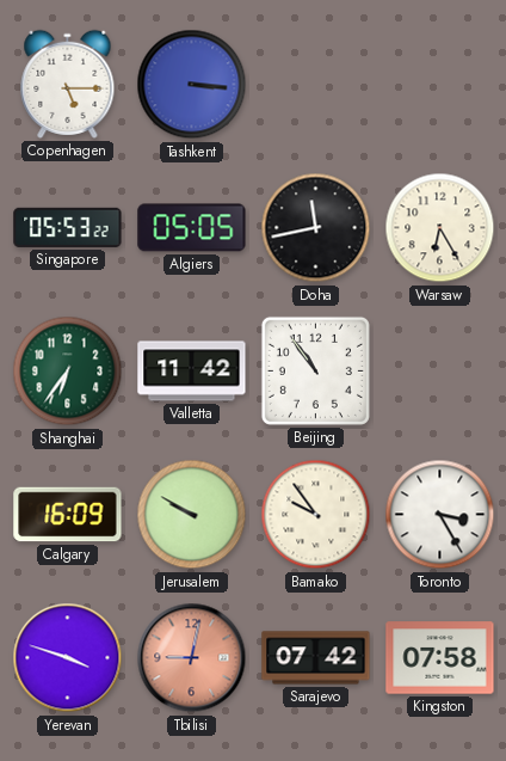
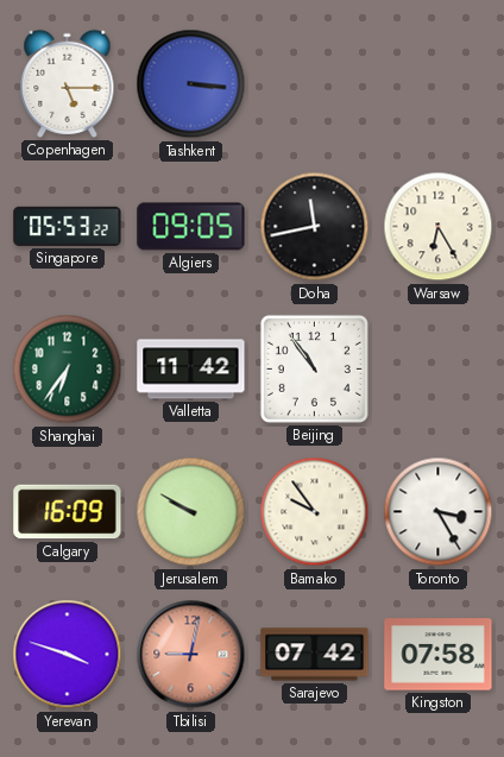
Algiers: 05:05 -> 09:05 (191, 227)
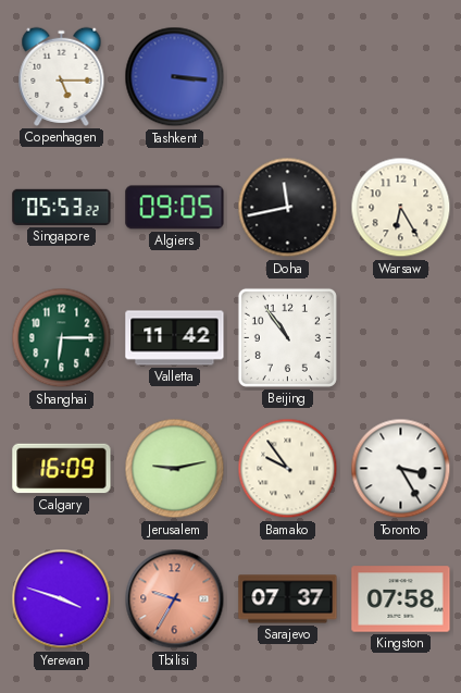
Shanghai: 6:36 -> 6:15 (62, 338)
Jerusalem: 9:50 -> 9:13 (175, 469)
Tbilisi: 9:02 -> 9:35 (175, 599)
Sarajevo: 07:42 -> 07:37 (288, 599)
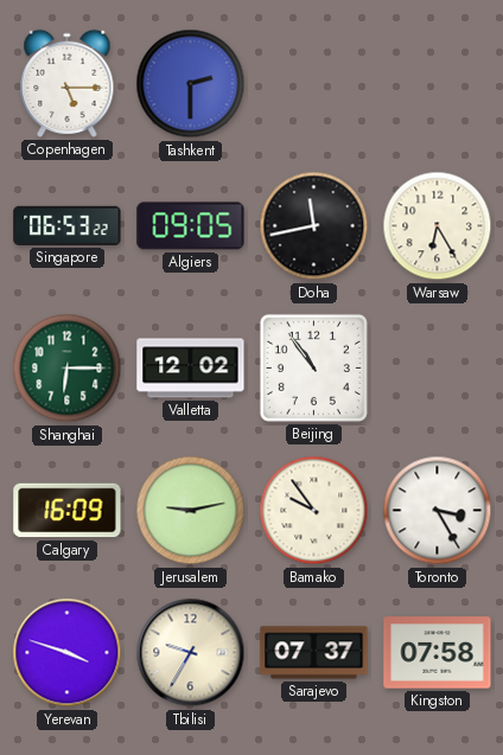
Tashkent: 3:16 -> 2:30 (191, 84)
Singapore: 05:53 -> 06:53 (68, 225)
Valletta: 11:42 -> 12:02 (191, 369)
Tbilisi dial: salmon -> cream (191, 653)
